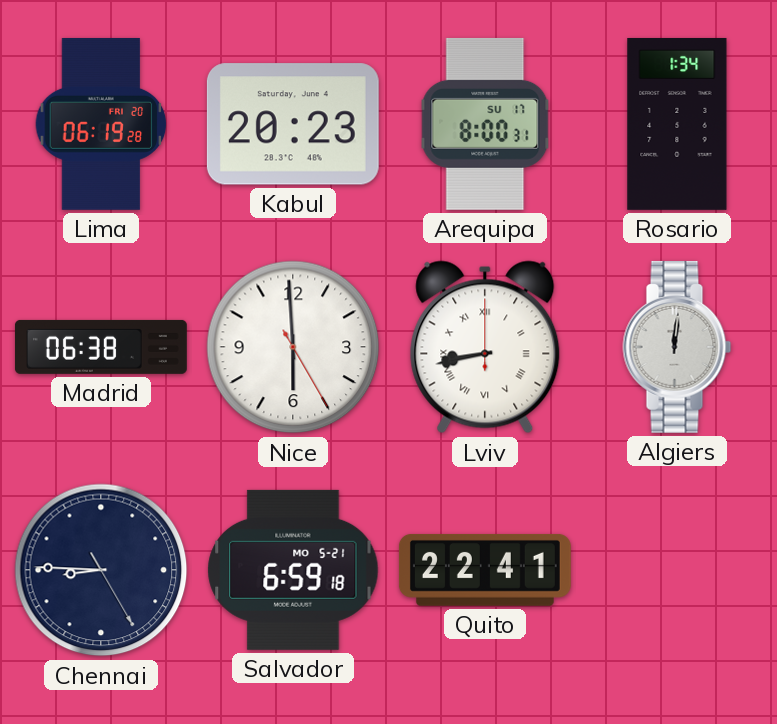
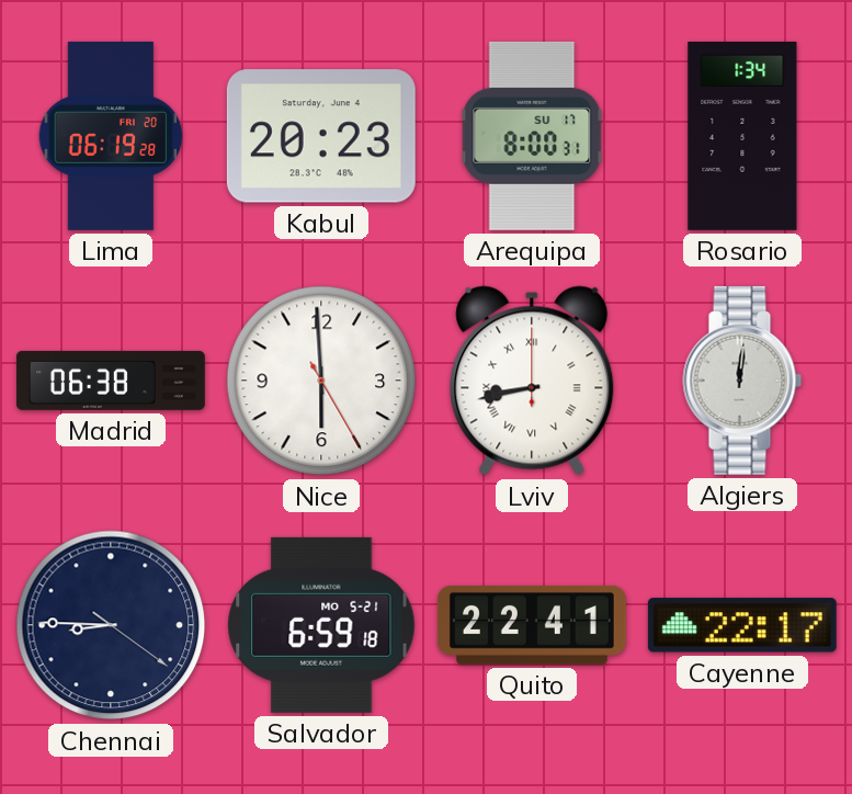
Chennai: 8:45:25 -> 8:45:21 (111, 625)
Cayenne: none -> 22:17 (742, 625)
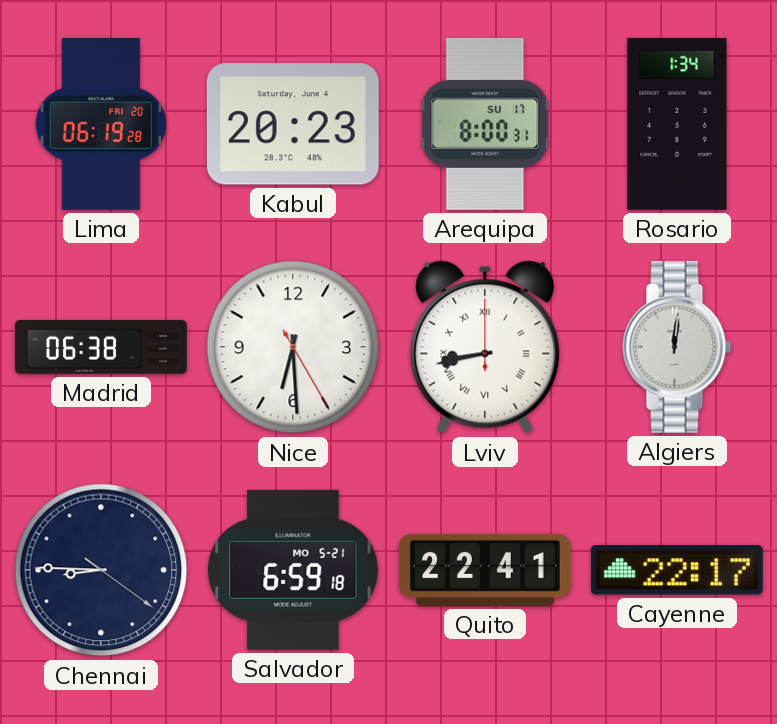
Nice: 5:59 -> 6:29 (293, 347)
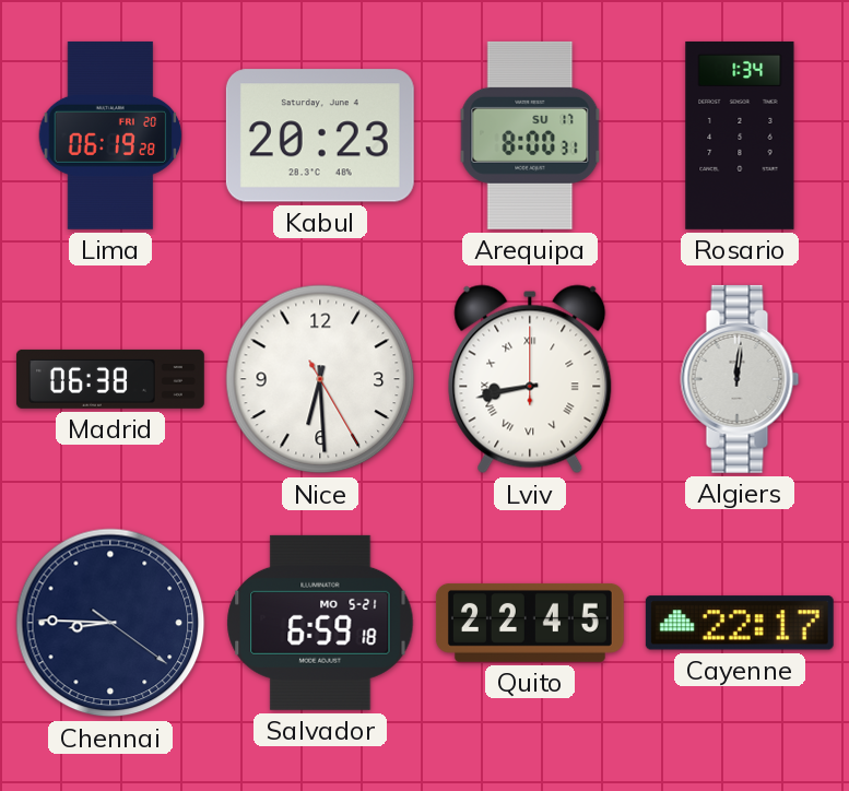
Quito: 22:41 -> 22:45 (530, 623)
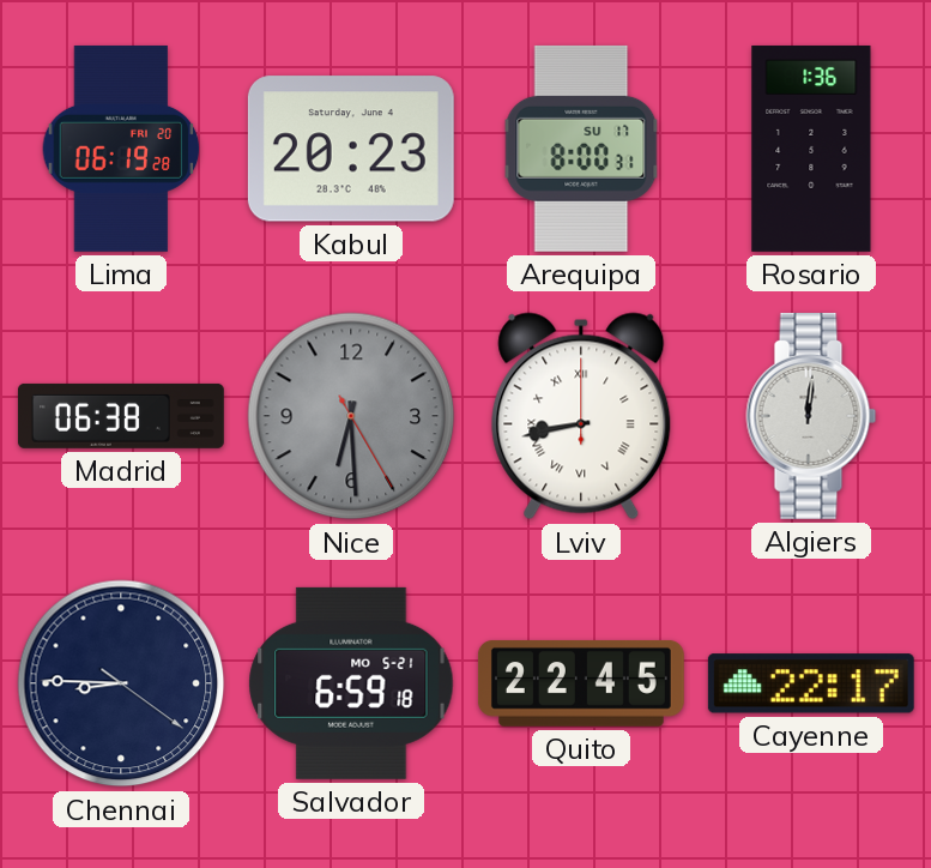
Rosario: 1:34 -> 1:36 (811, 149)
Nice dial: white -> grey (351, 416)
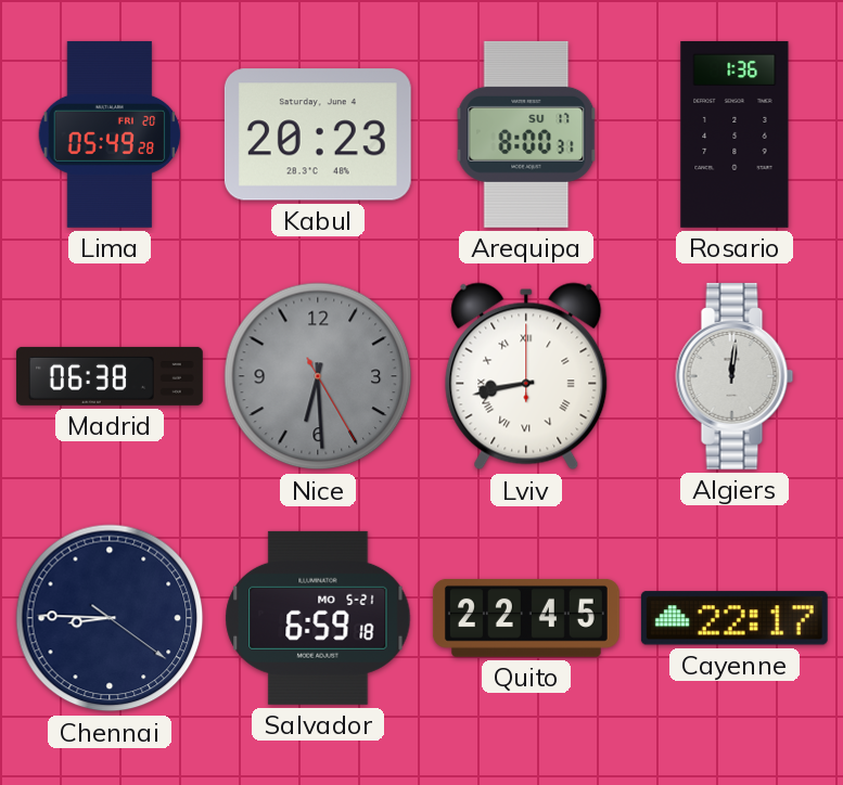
Lima: 06:19 -> 05:49 (110, 134)
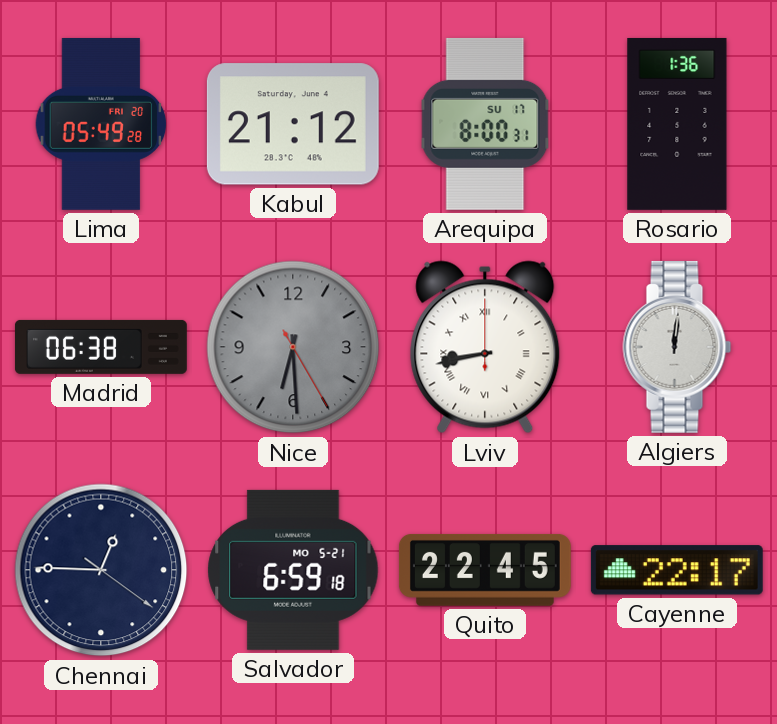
Kabul: 20:23 -> 21:12 (293, 124)
Chennai: 8:45 -> 12:45 (101, 570)
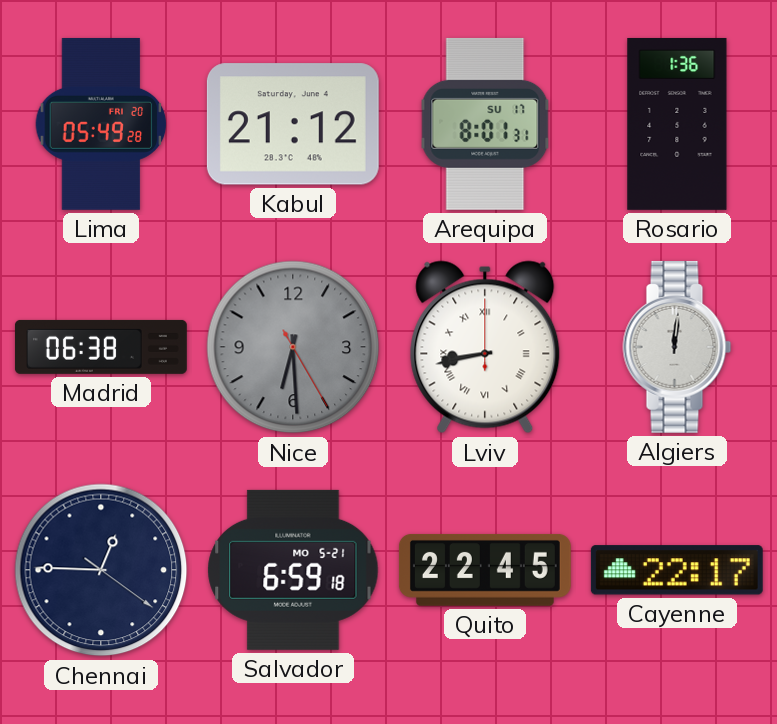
Arequipa: 8:00 -> 8:01 (485, 124)
